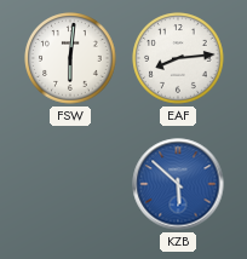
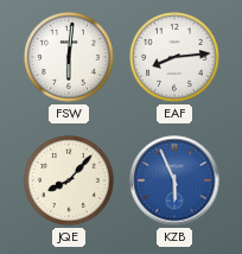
JQE: none -> 8:07 (69, 180)
KZB: 5:52 -> 5:56 (174, 180)
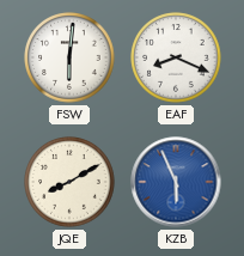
EAF: 8:14 -> 8:19 (176, 57)
JQE: 8:07 -> 8:10 (69, 182)
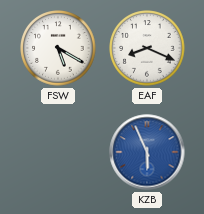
FSW: 6:01 -> 5:20 (58, 48)
JQE: 8:10 -> none (69, 182)
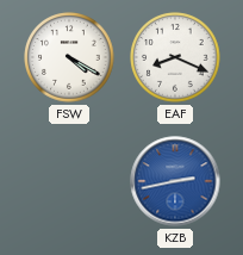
FSW: 5:20 -> 4:20 (69, 57)
KZB: 5:56 -> 2:43 (175, 181)
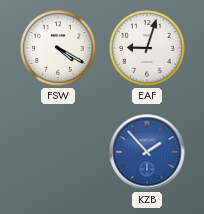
EAF: 8:19 -> 9:03 (147, 48)
KZB: 2:43 -> 1:53 (147, 152)
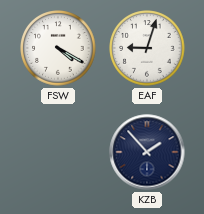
KZB dial: blue -> navy (147, 152)
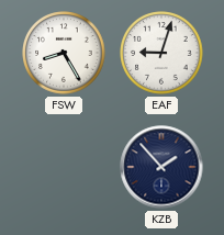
FSW: 4:20 -> 8:25 (64, 53)
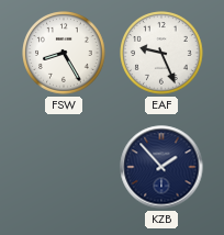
EAF: 9:03 -> 9:26 (161, 53)
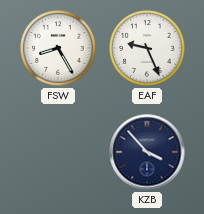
KZB: 1:53 -> 3:53 (147, 152)
